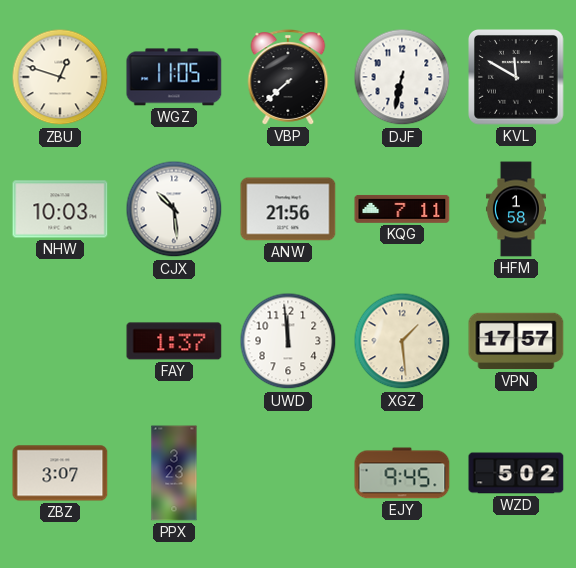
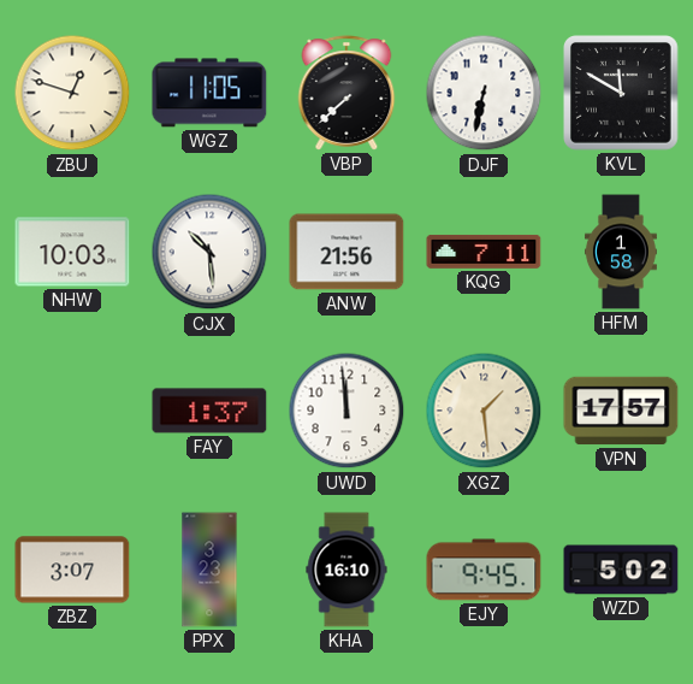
KHA: none -> 16:10 (346, 570)
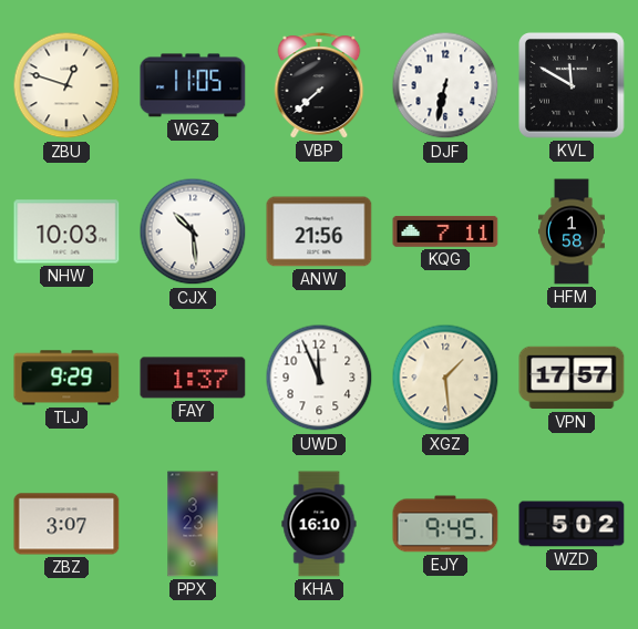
TLJ: none -> 9:29 (66, 378)
UWD: 11:59 -> 11:56 (319, 378)
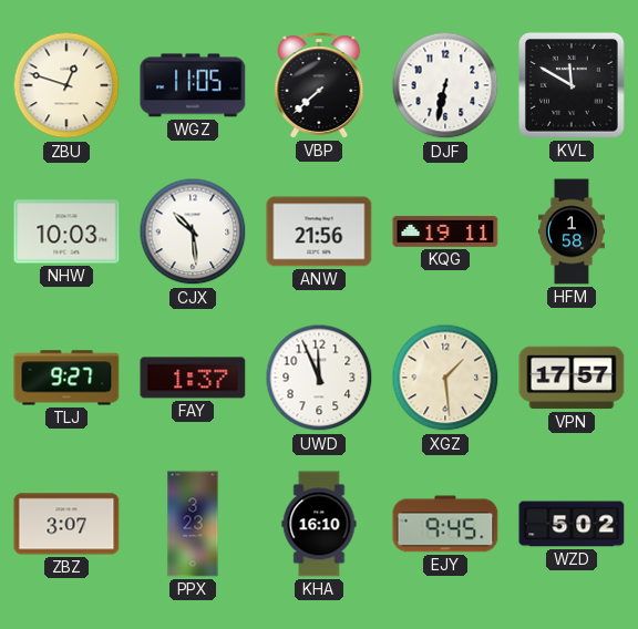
KQG: 7:11 -> 19:11 (445, 231)
TLJ: 9:29 -> 9:27 (66, 378)
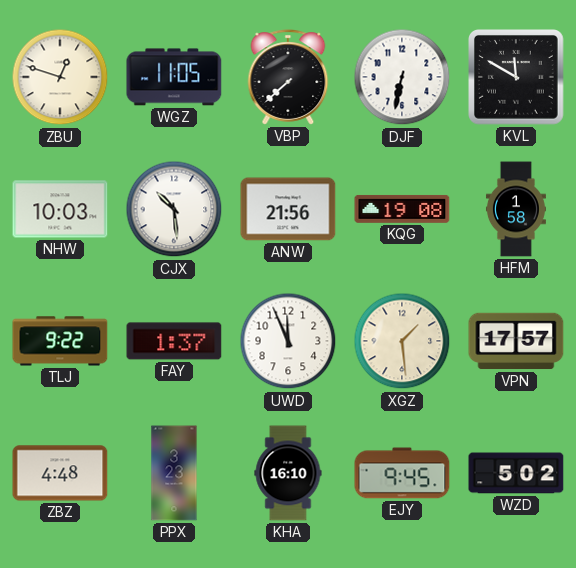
KQG: 19:11 -> 19:08 (402, 209)
TLJ: 9:27 -> 9:22 (60, 341)
ZBZ: 3:07 -> 4:48 (60, 473)
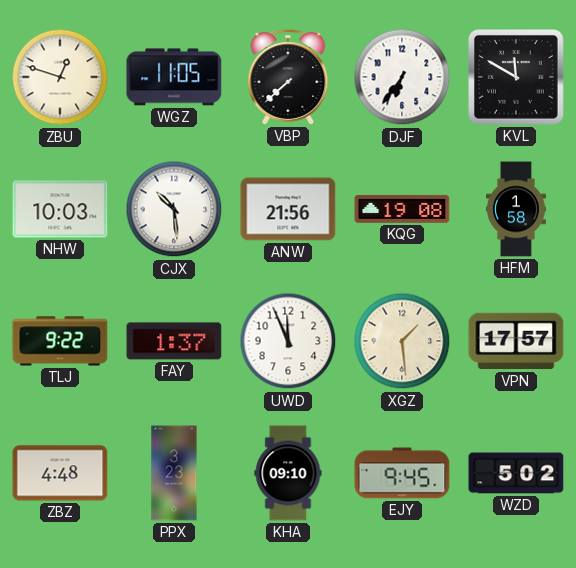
DJF: 6:32 -> 6:36 (402, 77)
KHA: 16:10 -> 09:10 (288, 473)
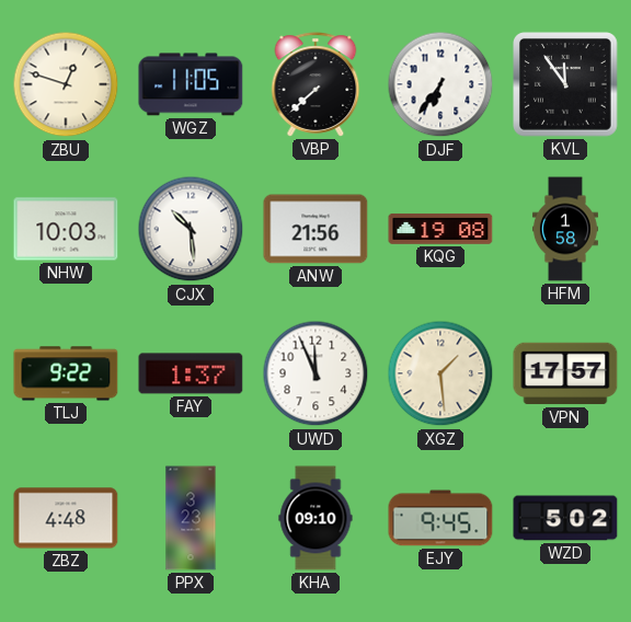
KVL: 11:50 -> 11:54 (566, 85)
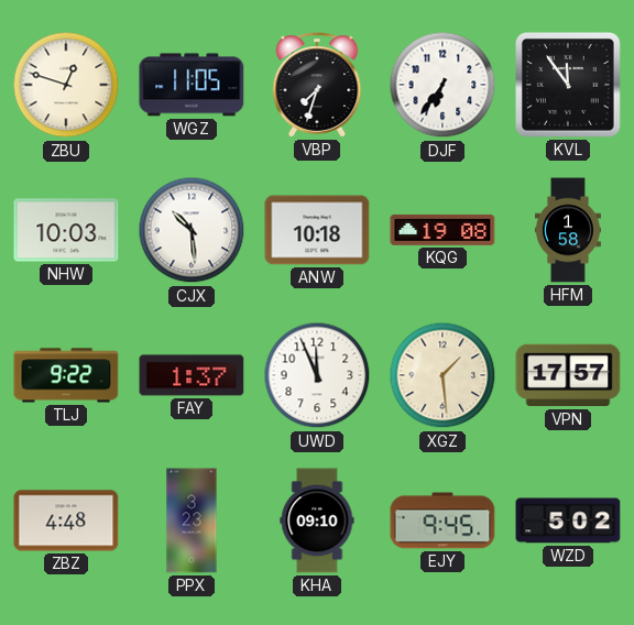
VBP: 7:38 -> 7:33 (317, 85)
ANW: 21:56 -> 10:18 (317, 230)
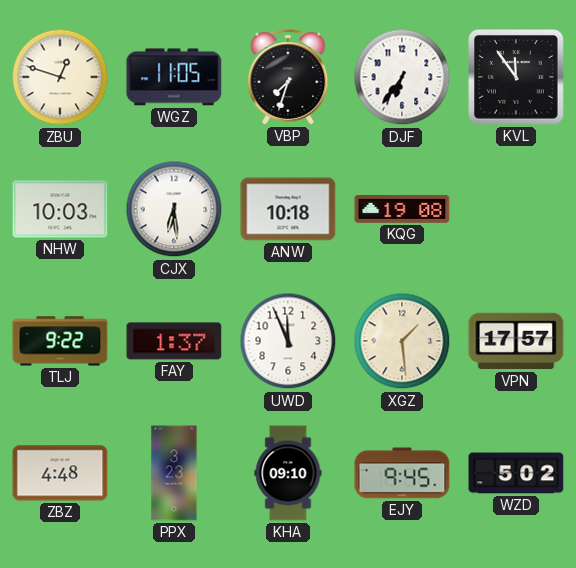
CJX: 10:29 -> 6:29 (174, 209)
HFM: 1:58 -> none (568, 230)
